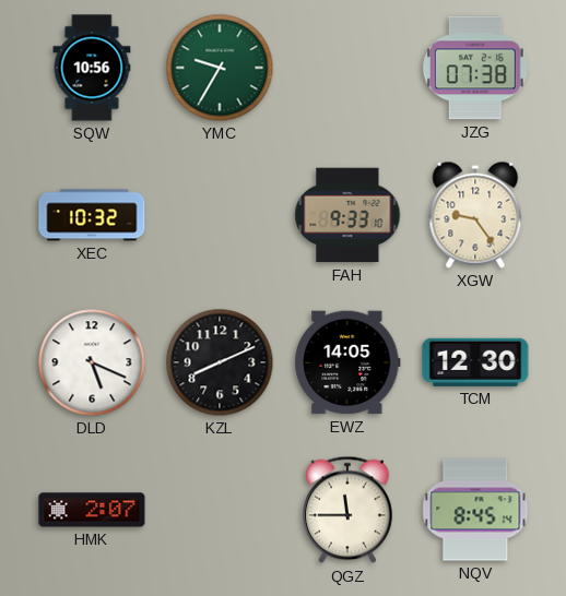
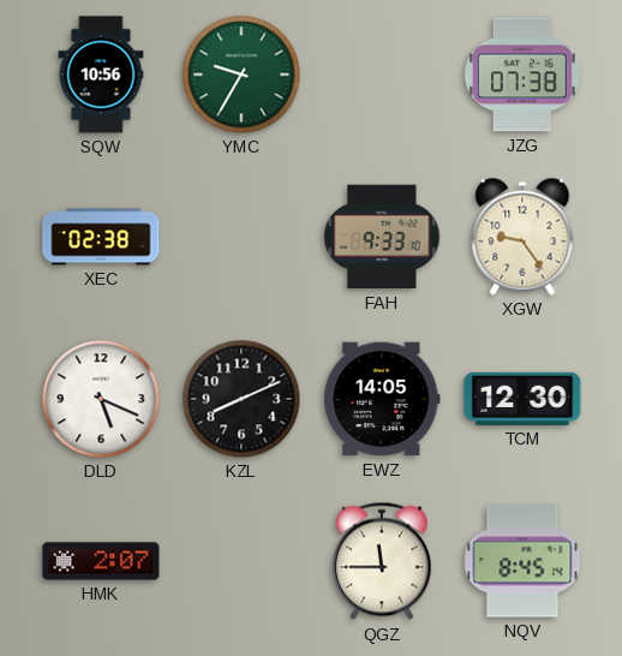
XEC: 10:32 -> 02:38 (101, 237)
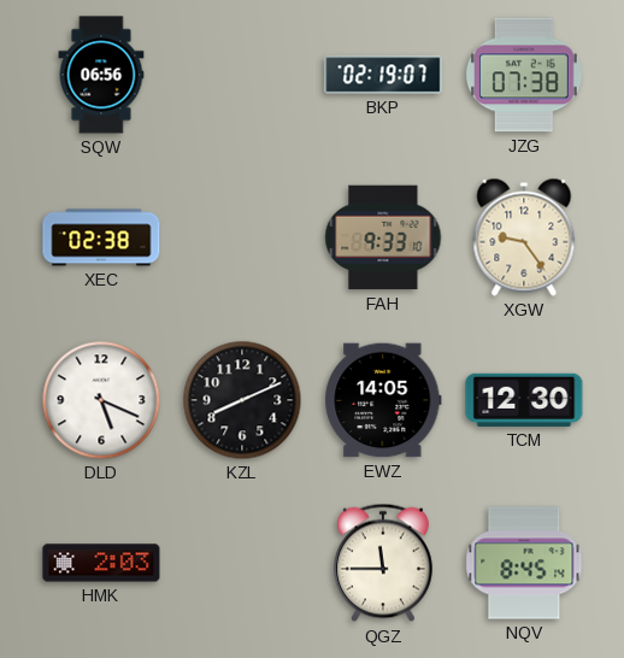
SQW: 10:56 -> 06:56 (101, 75)
YMC: 9:35 -> none (241, 74)
BKP: none -> 02:19 (383, 75)
HMK: 2:07 -> 2:03 (101, 563)
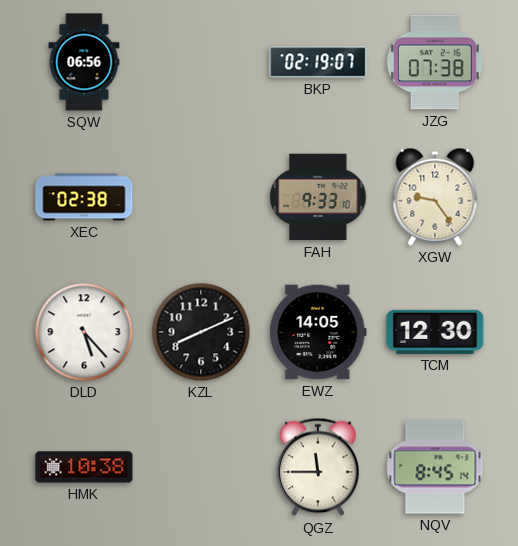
DLD: 5:19 -> 5:23 (84, 332)
HMK: 2:03 -> 10:38 (84, 467)
